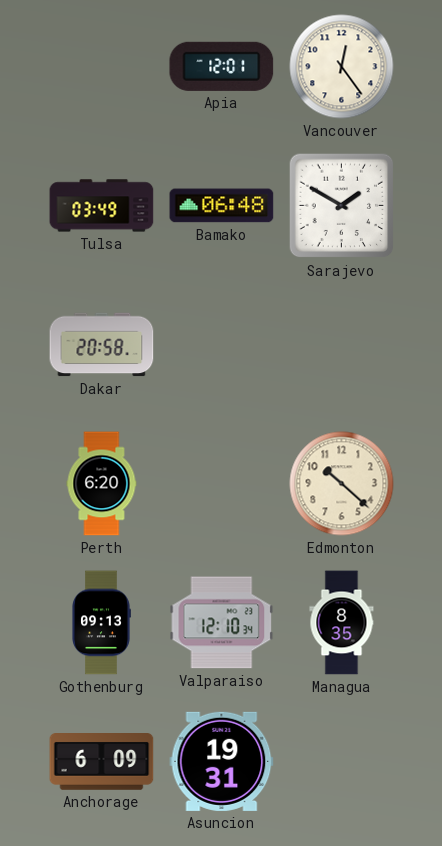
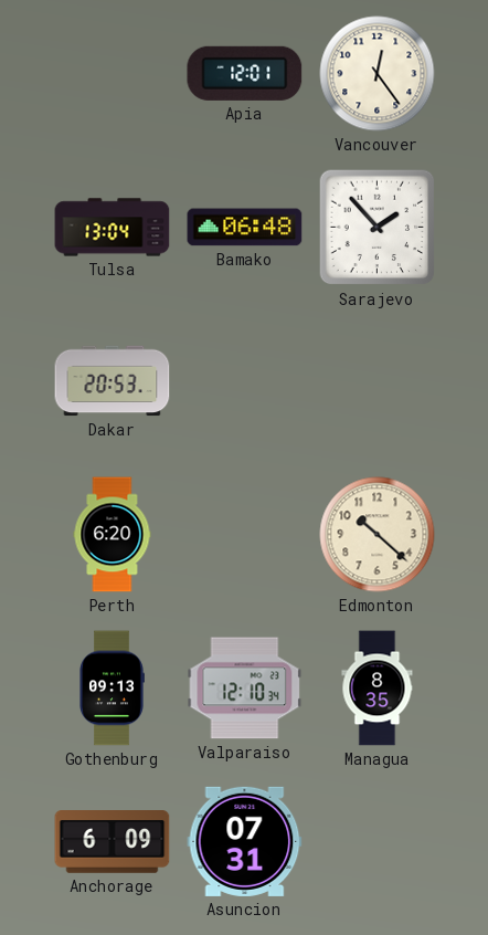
Tulsa: 03:49 -> 13:04 (113, 228)
Sarajevo: 1:50 -> 1:53 (378, 228)
Dakar: 20:58 -> 20:53 (113, 381)
Asuncion: 19:31 -> 07:31 (245, 841)
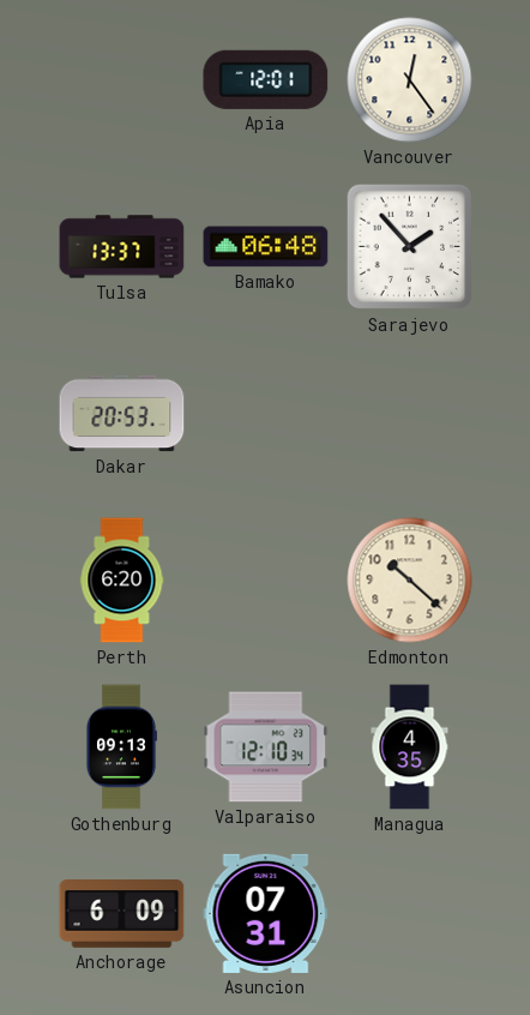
Tulsa: 13:04 -> 13:37 (122, 247)
Managua: 8:35 -> 4:35 (410, 747)
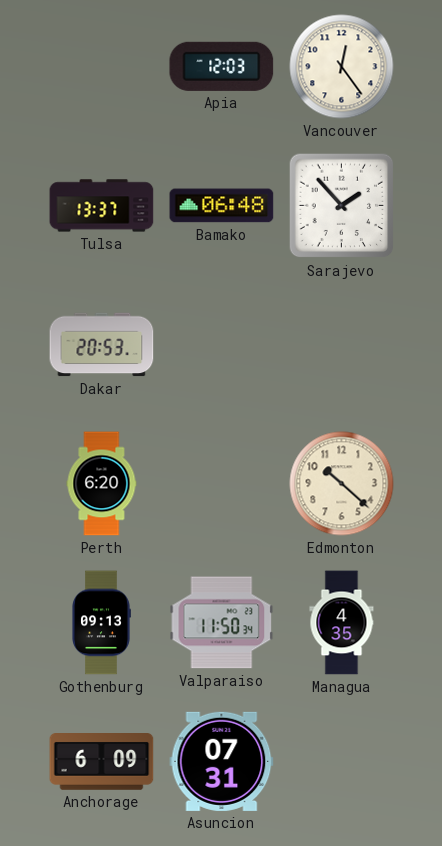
Apia: 12:01 -> 12:03 (222, 66)
Valparaiso: 12:10 -> 11:50 (222, 623)
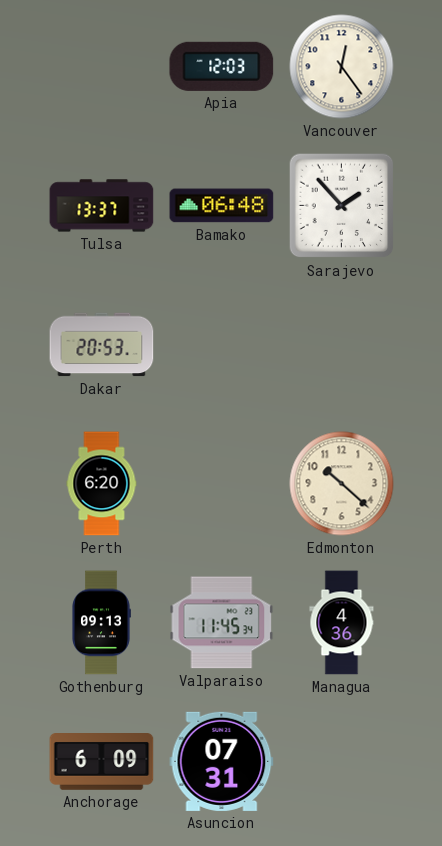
Valparaiso: 11:50 -> 11:45 (222, 623)
Managua: 4:35 -> 4:36 (342, 623)
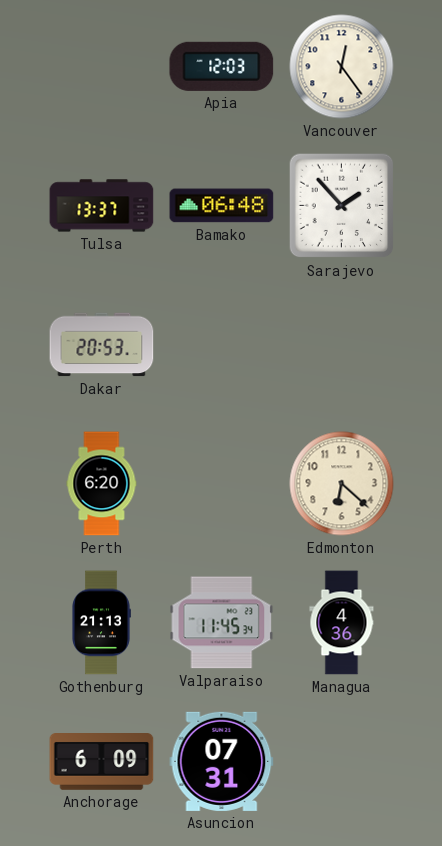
Edmonton: 10:22 -> 6:22 (342, 484)
Gothenburg: 09:13 -> 21:13 (101, 623)
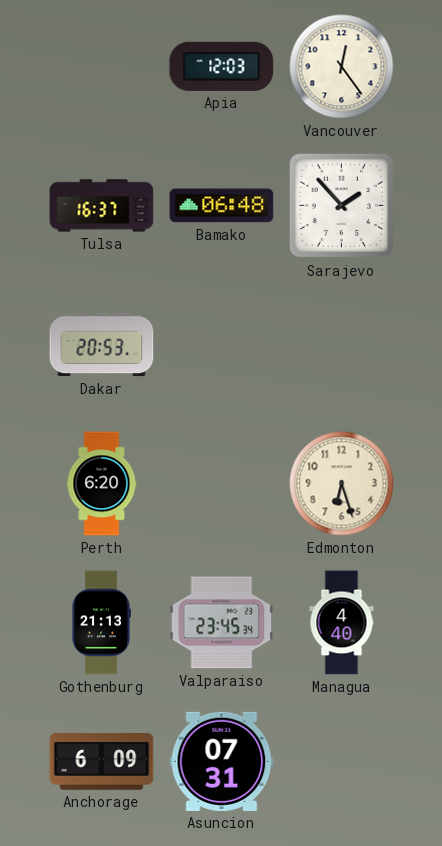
Tulsa: 13:37 -> 16:37 (102, 206)
Edmonton: 6:22 -> 6:27 (342, 484)
Valparaiso: 11:45 -> 23:45 (222, 623)
Managua: 4:36 -> 4:40 (342, 623)
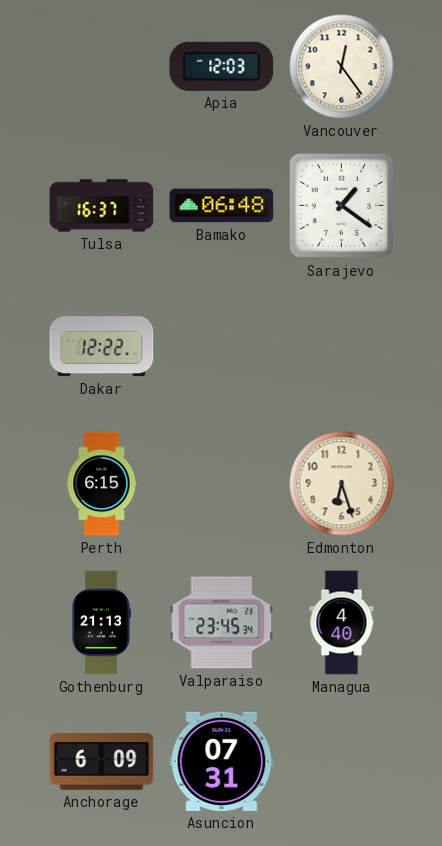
Sarajevo: 1:53 -> 1:21 (342, 206)
Dakar: 20:53 -> 12:22 (102, 345)
Perth: 6:20 -> 6:15 (102, 484)
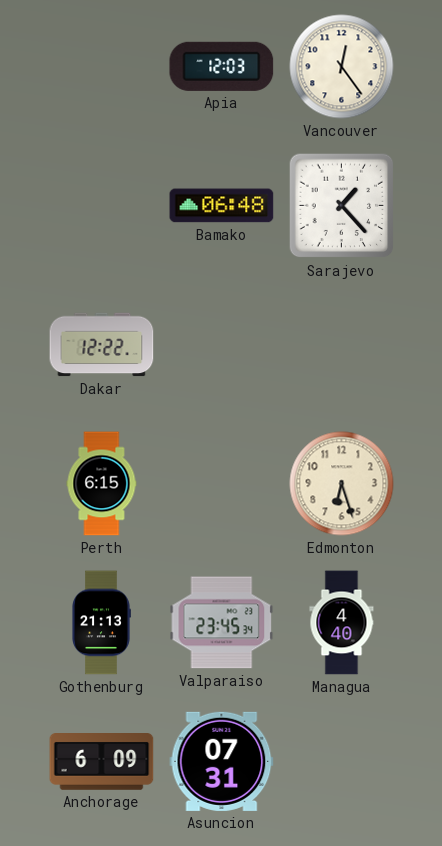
Tulsa: 16:37 -> none (102, 206)
Sarajevo: 1:21 -> 1:23 (342, 206)
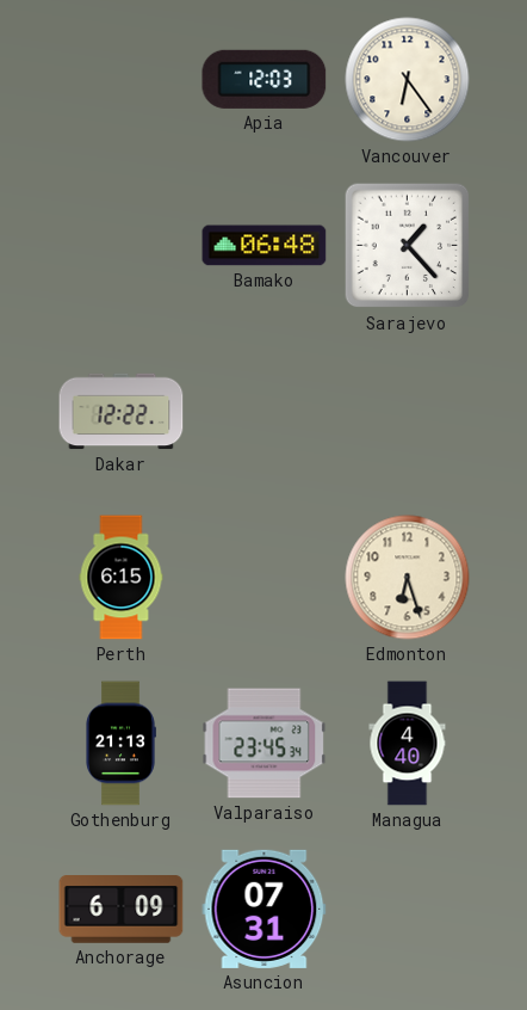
Vancouver: 12:24 -> 6:24 (408, 80)
